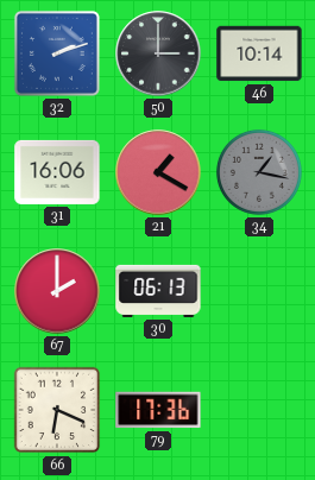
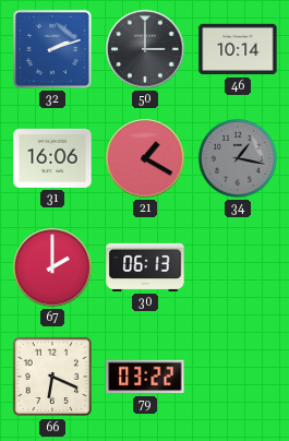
79: 17:36 -> 03:22 (145, 377)
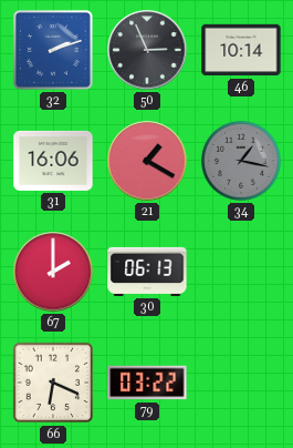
50: 3:00 -> 2:56 (147, 50)
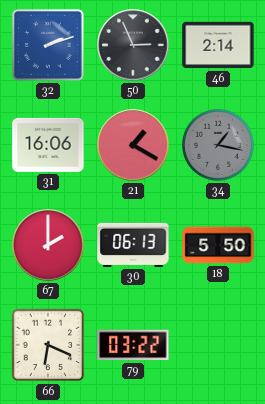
46: 10:14 -> 2:14 (218, 45)
18: none -> 5:50 (218, 245)
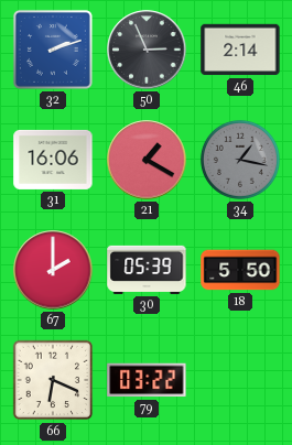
30: 06:13 -> 05:39 (147, 270)
